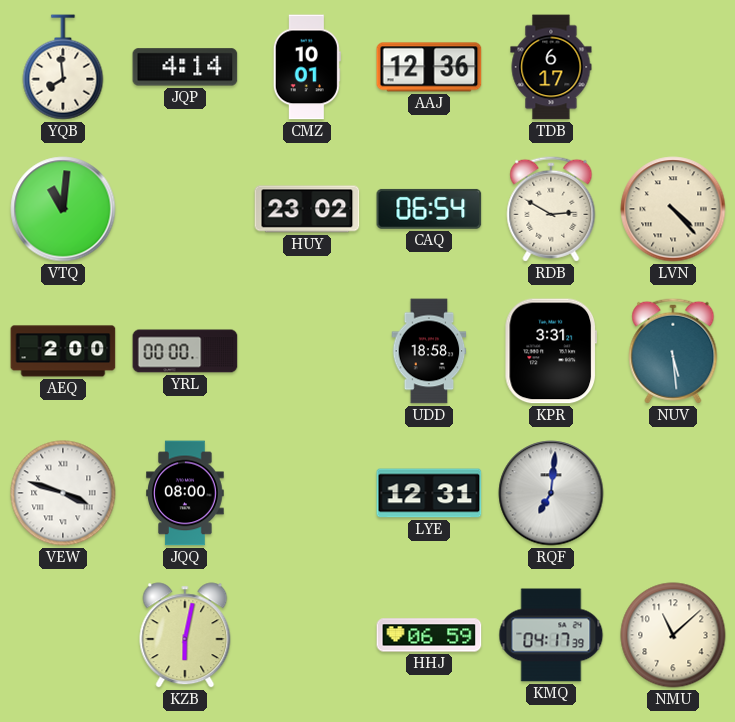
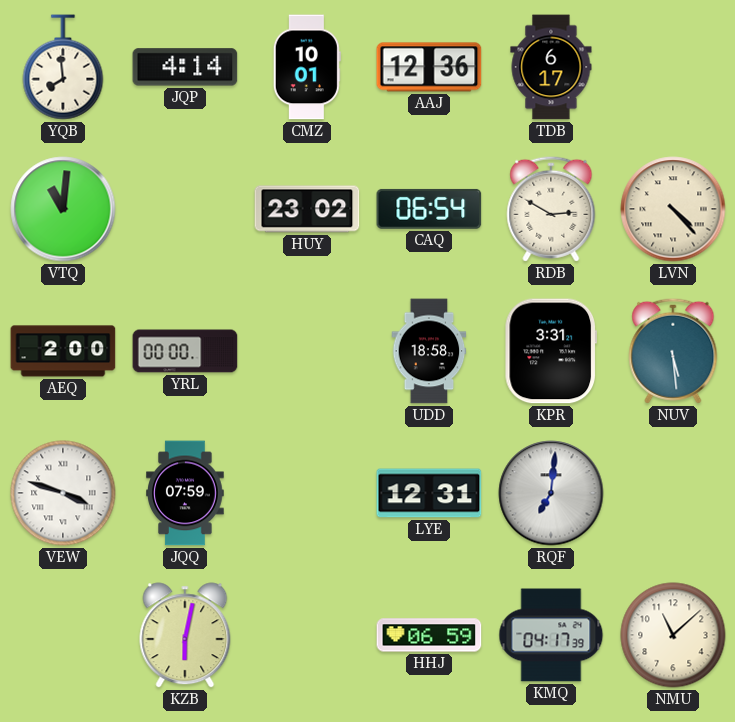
JQQ: 08:00 -> 07:59 (185, 493)
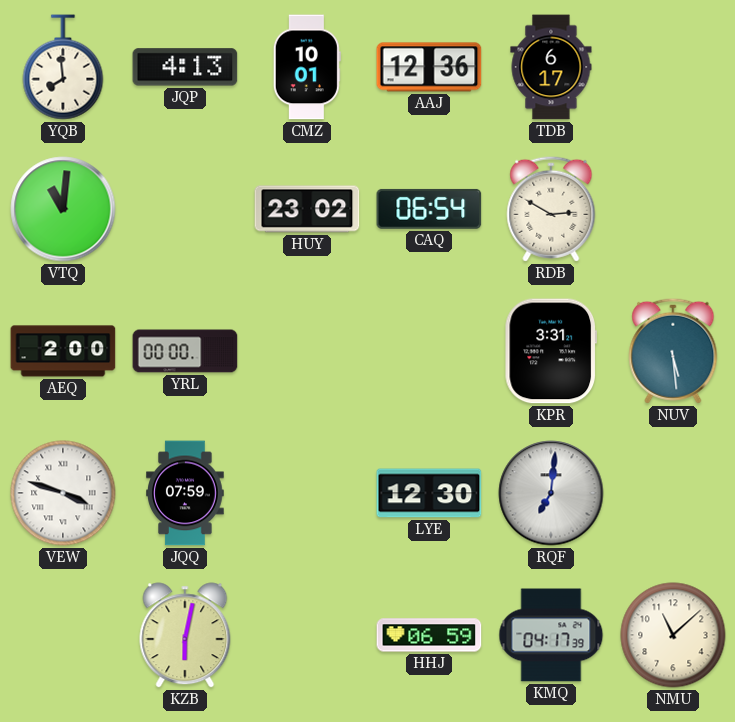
JQP: 4:14 -> 4:13 (185, 67)
LVN: 4:23 -> none (673, 209)
UDD: 18:58 -> none (429, 351)
LYE: 12:31 -> 12:30 (429, 493)
